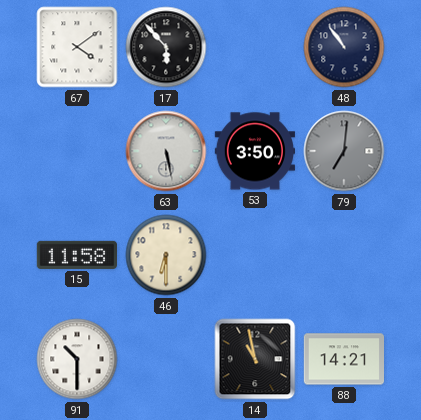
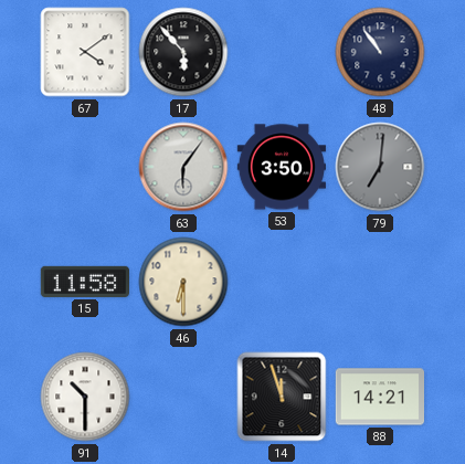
63: 5:28 -> 6:06 (183, 167)
14: 10:58 -> 11:57 (282, 397)
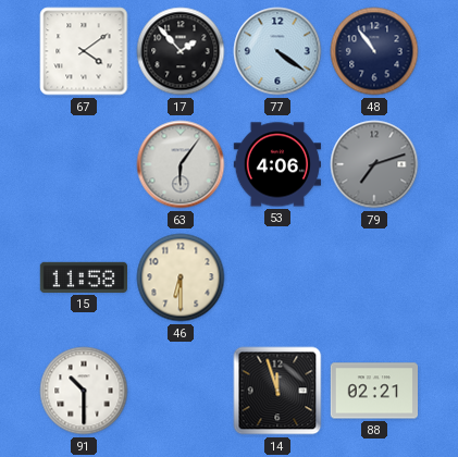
17: 5:53 -> 1:53 (181, 51)
77: none -> 4:21 (277, 51)
53: 3:50 -> 4:06 (276, 164)
79: 7:01 -> 7:12 (374, 164)
88: 14:21 -> 02:21 (373, 391)
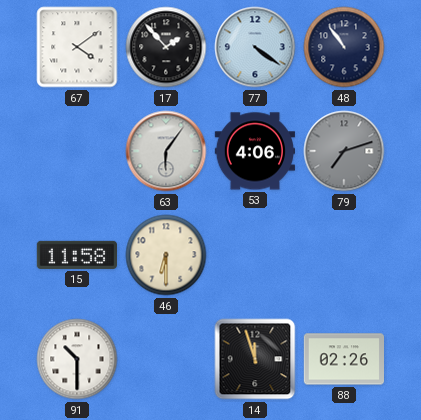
88: 02:21 -> 02:26 (343, 359)
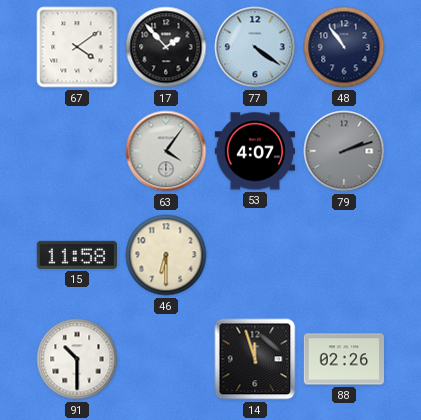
63: 6:06 -> 4:06 (166, 151)
53: 4:06 -> 4:07 (254, 151)
79: 7:12 -> 2:12 (344, 151)
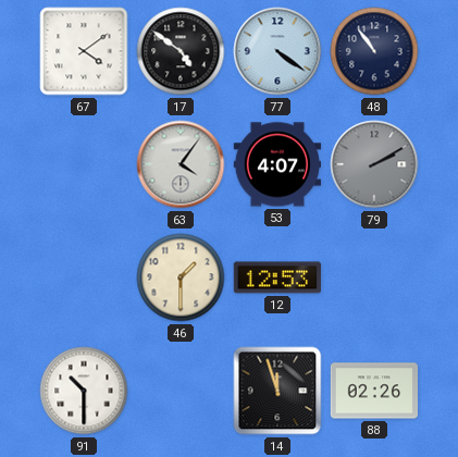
17: 1:53 -> 4:51 (181, 51)
79: 2:12 -> 2:10 (374, 164)
15: 11:58 -> none (76, 255)
46: 6:30 -> 1:30 (181, 277)
12: none -> 12:53 (277, 277)
